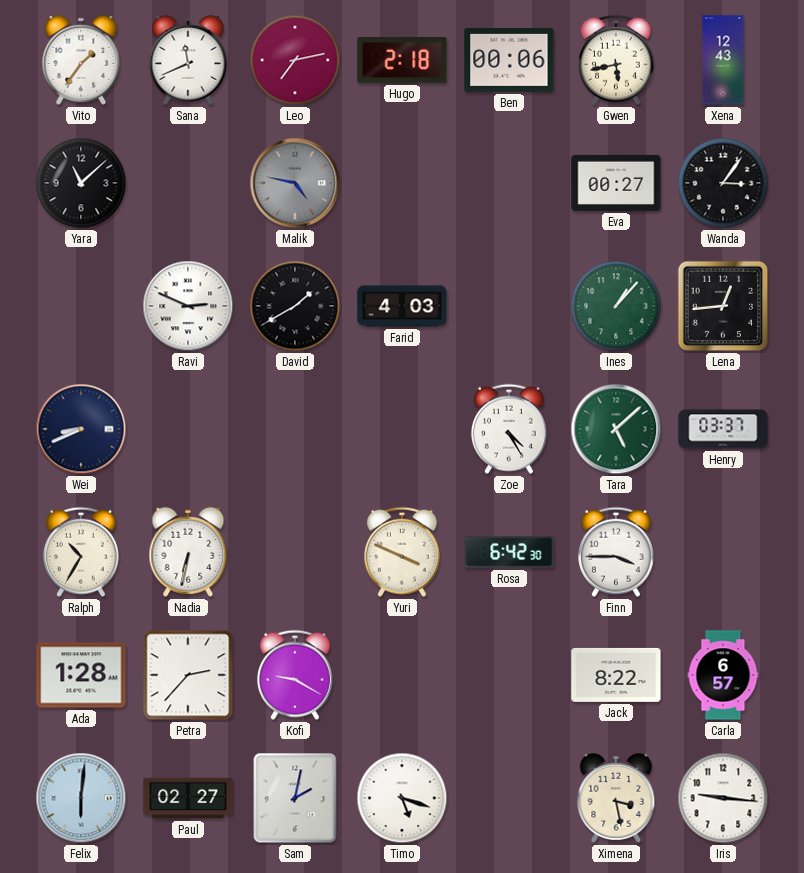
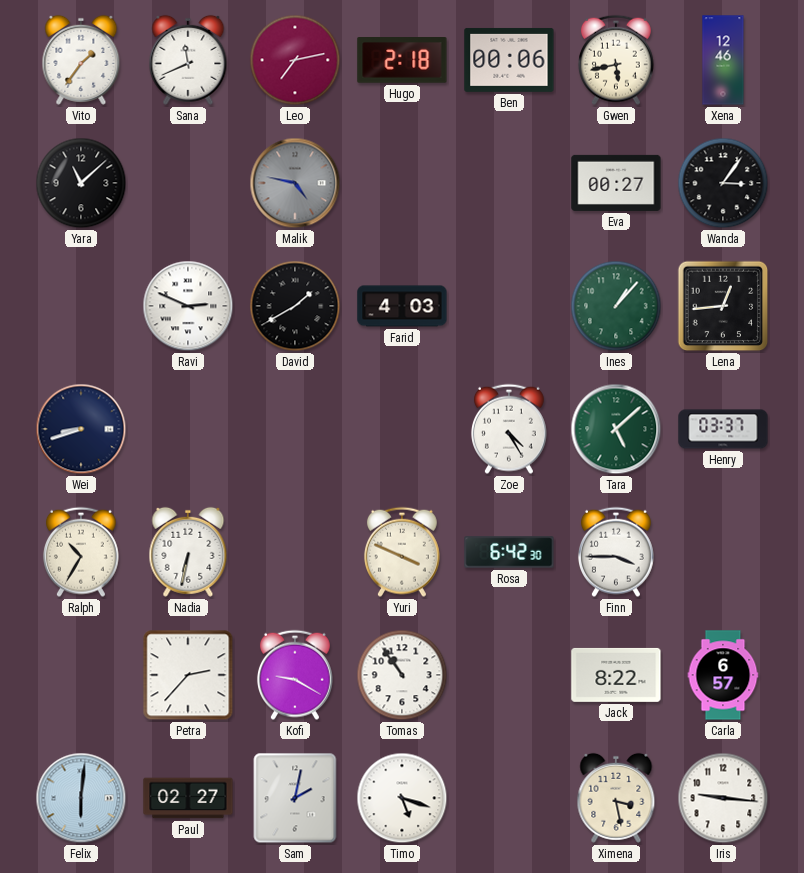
Xena: 12:43 -> 12:46 (723, 60)
Wei: 8:41 -> 8:42 (81, 429)
Ada: 1:28 -> none (81, 675)
Tomas: none -> 10:54 (402, 675)
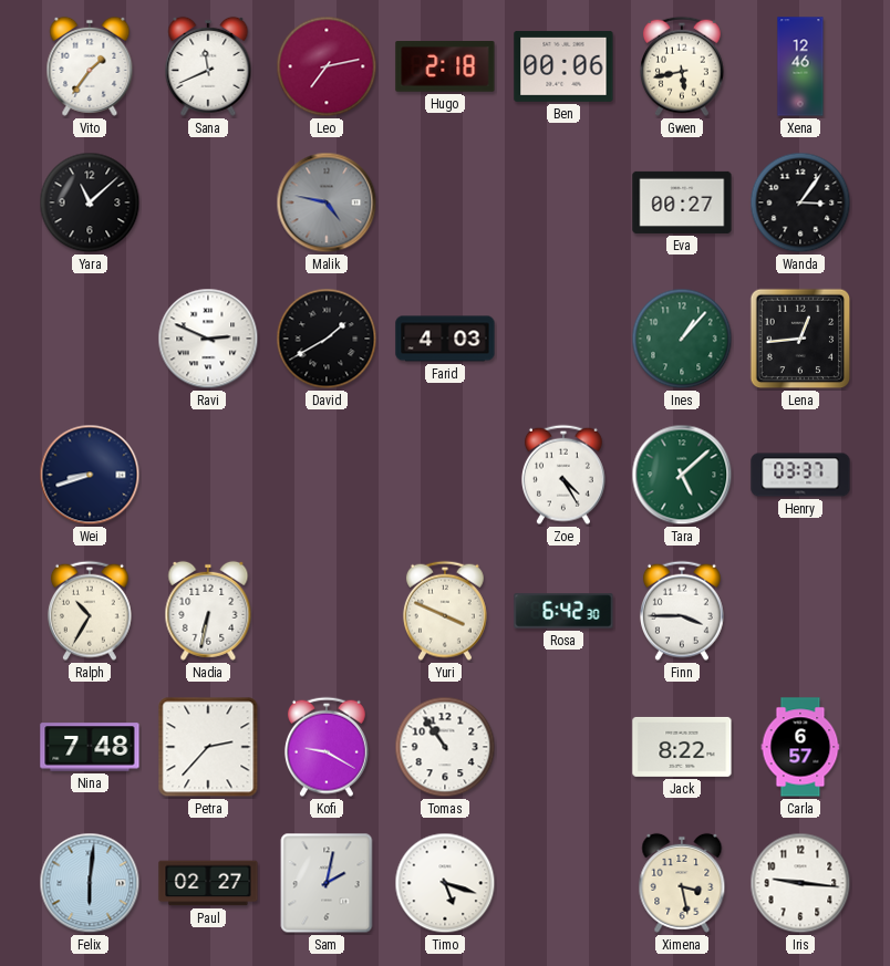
Nina: none -> 7:48 (90, 747)
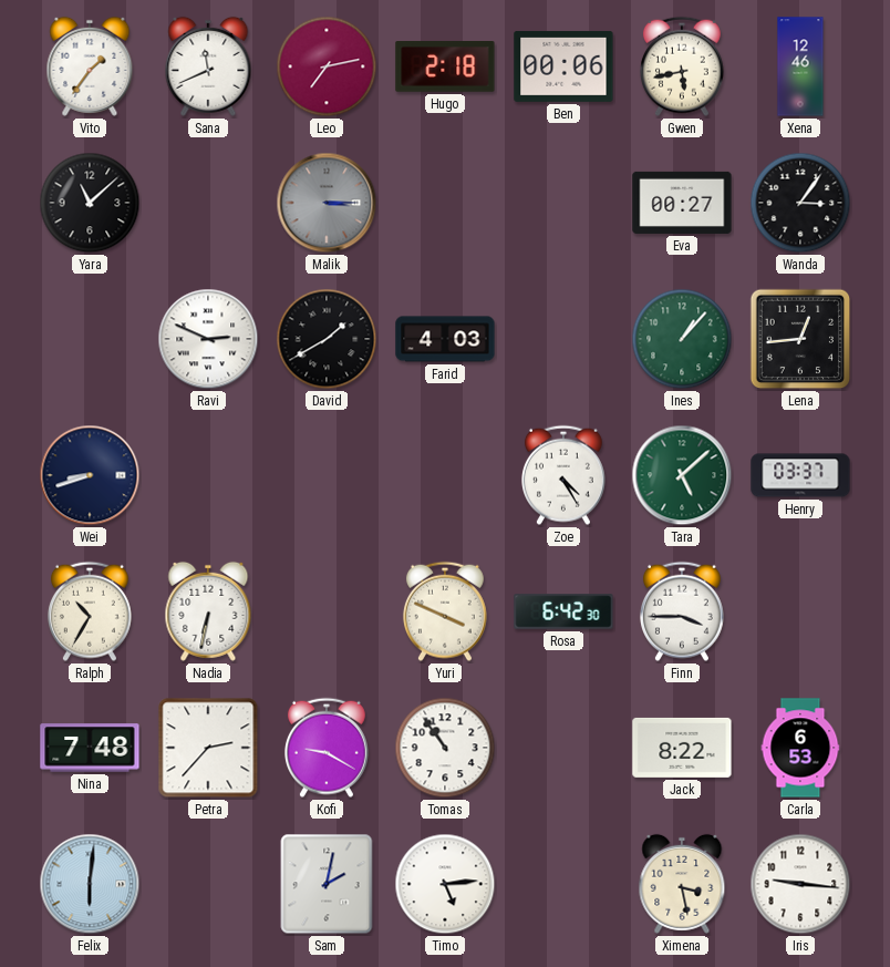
Malik: 4:47 -> 3:15 (327, 203)
Carla: 6:57 -> 6:53 (800, 748)
Paul: 02:27 -> none (208, 883)
Timo: 5:18 -> 5:14 (445, 884)
